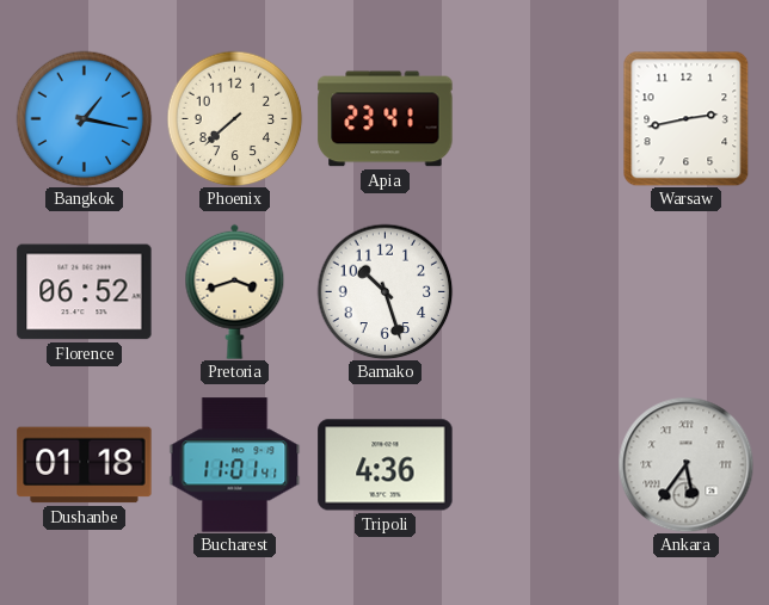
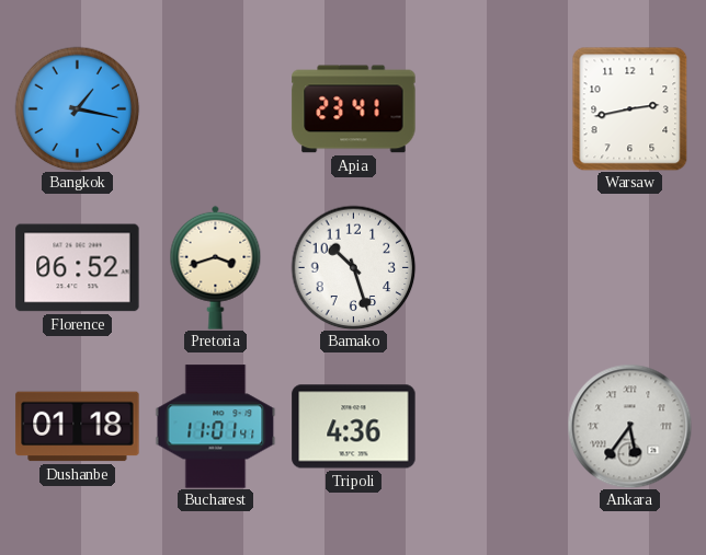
Phoenix: 7:38 -> none (234, 118)
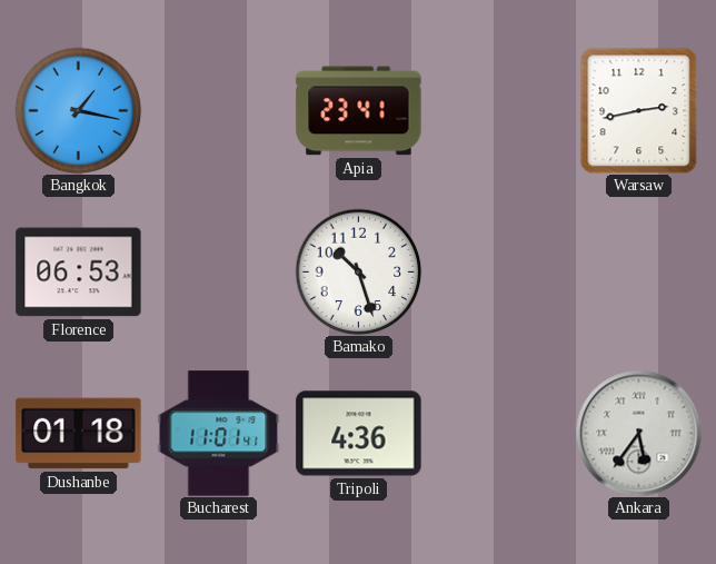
Florence: 06:52 -> 06:53 (79, 273)
Pretoria: 3:42 -> none (216, 267)
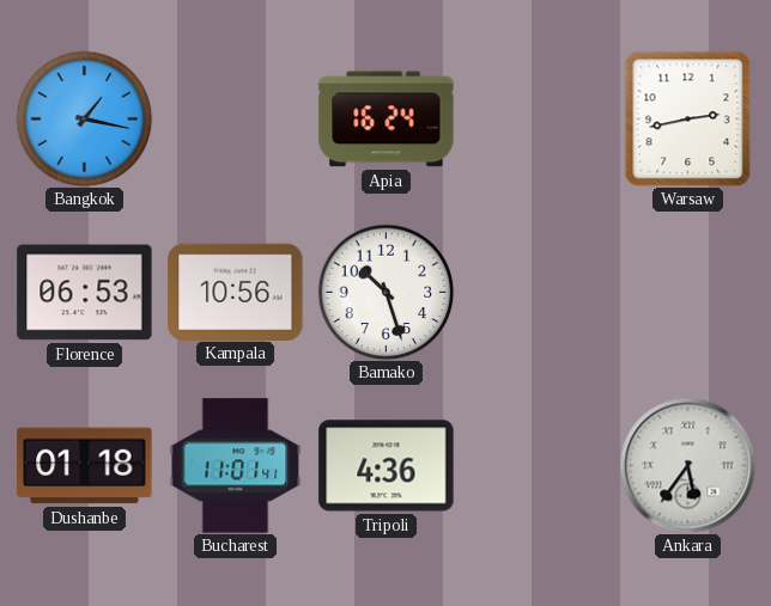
Apia: 23:41 -> 16:24 (387, 120)
Kampala: none -> 10:56 (236, 292)
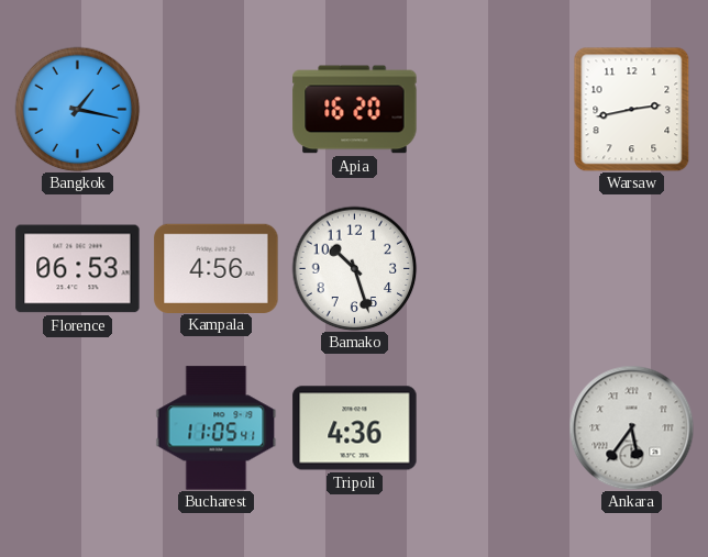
Apia: 16:24 -> 16:20 (355, 110)
Kampala: 10:56 -> 4:56 (217, 268)
Dushanbe: 01:18 -> none (85, 466)
Bucharest: 11:01 -> 11:05 (217, 428)
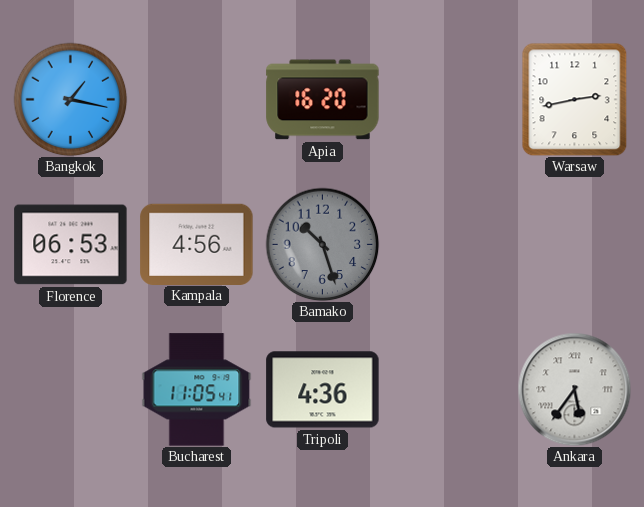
Bamako dial: white -> grey (322, 244)
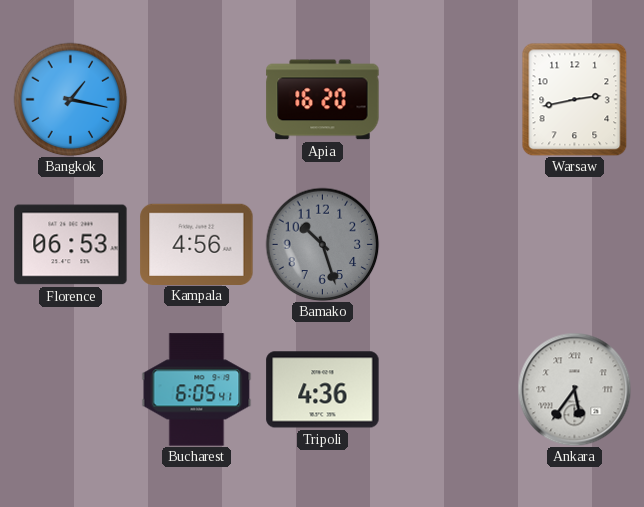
Bucharest: 11:05 -> 6:05 (197, 390)
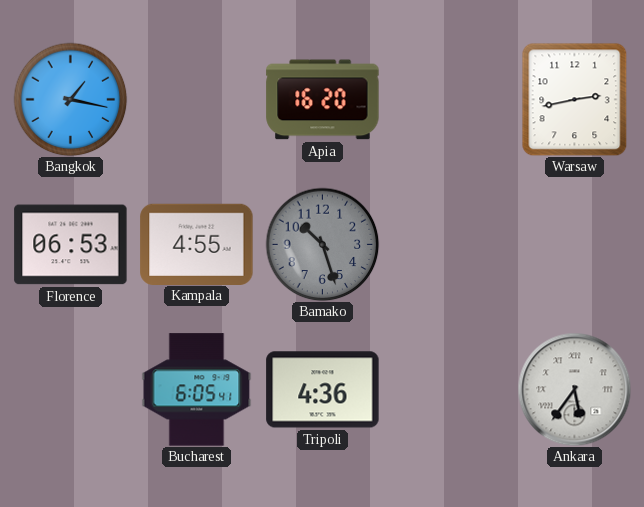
Kampala: 4:56 -> 4:55 (197, 244)
